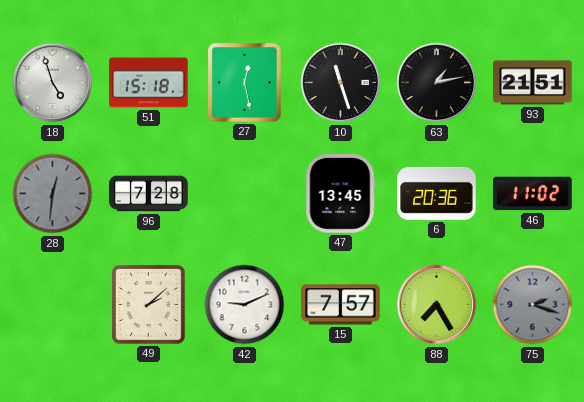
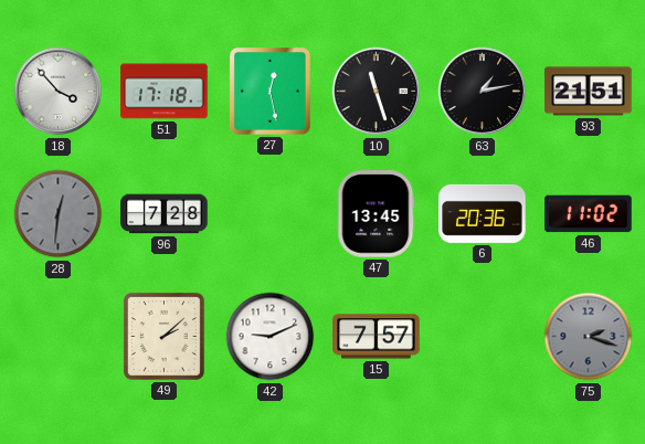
18: 4:57 -> 3:53 (59, 92)
51: 15:18 -> 17:18 (165, 92)
88: 7:25 -> none (437, 305)
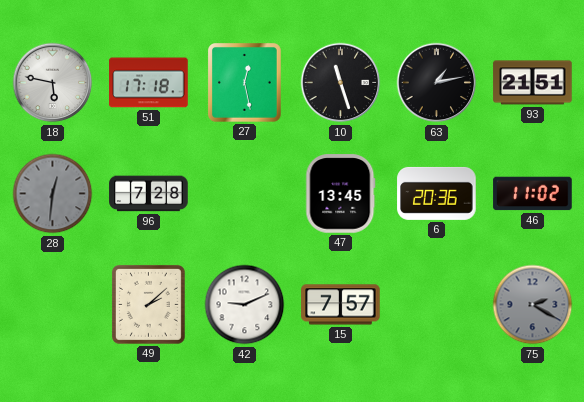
18: 3:53 -> 5:47 (53, 83)
75: 2:18 -> 2:20 (533, 305)
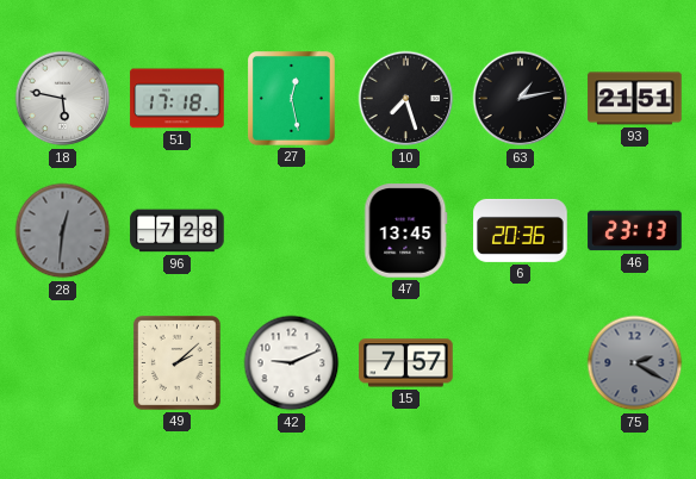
10: 11:27 -> 7:27 (406, 99)
46: 11:02 -> 23:13 (635, 231)
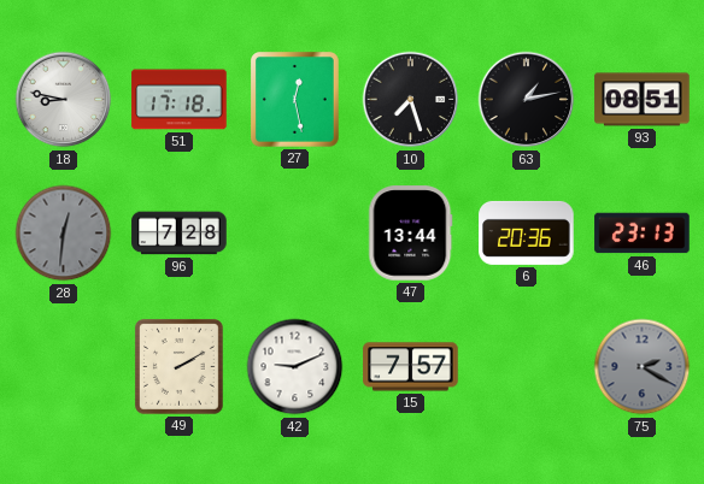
18: 5:47 -> 8:47 (64, 100)
93: 21:51 -> 08:51 (643, 100)
47: 13:45 -> 13:44 (411, 234)
49: 2:08 -> 2:10 (178, 366)
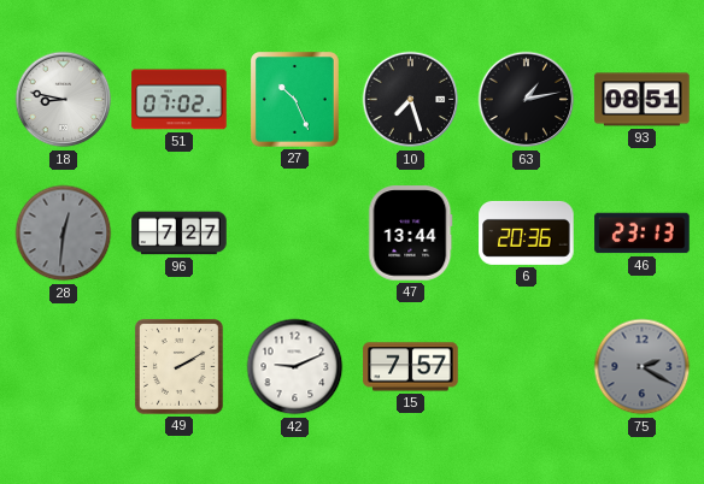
51: 17:18 -> 07:02 (180, 100)
27: 12:28 -> 10:26 (295, 100)
96: 7:28 -> 7:27 (180, 234)
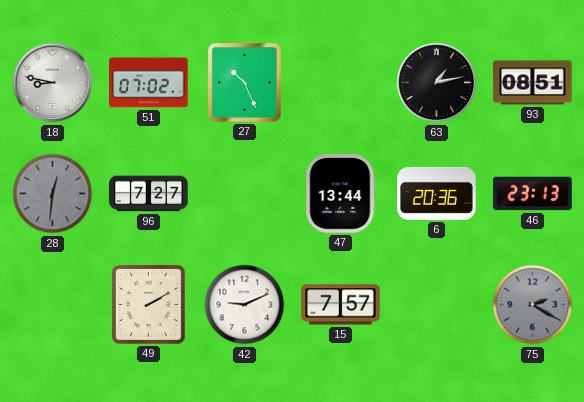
10: 7:27 -> none (411, 100)
